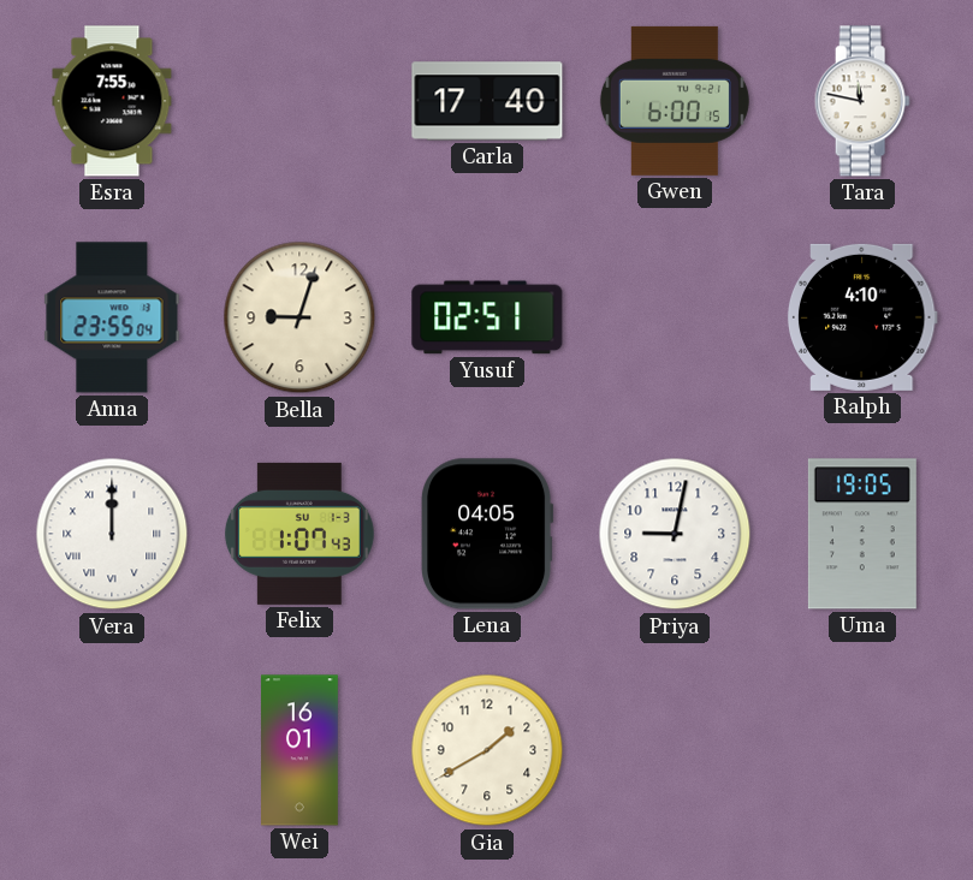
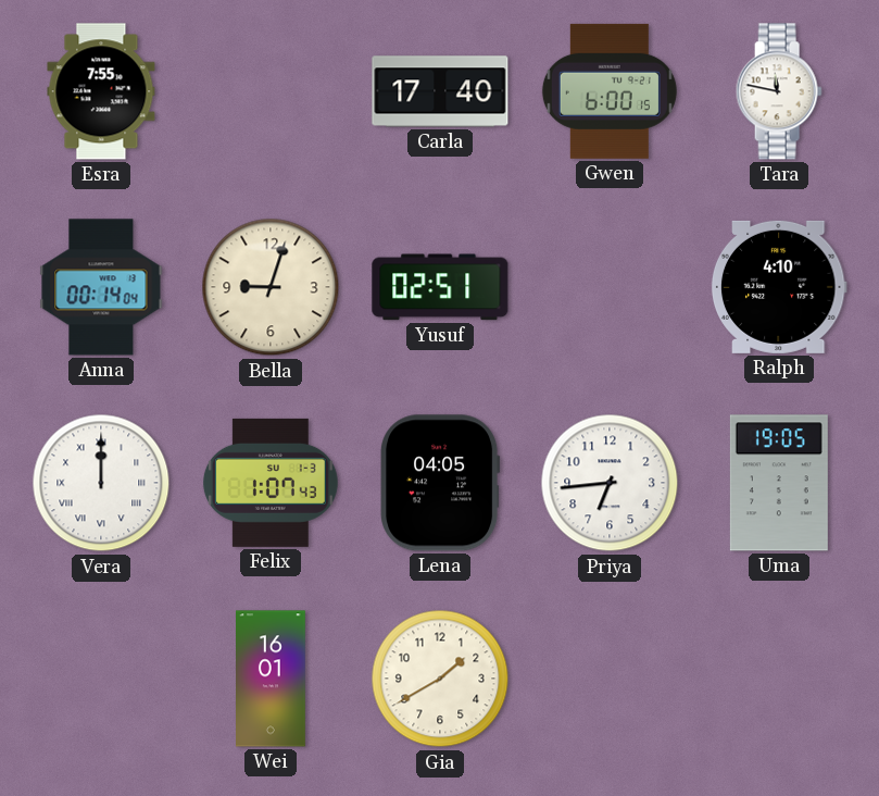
Anna: 23:55 -> 00:14 (101, 287)
Priya: 9:02 -> 6:44 (610, 483)
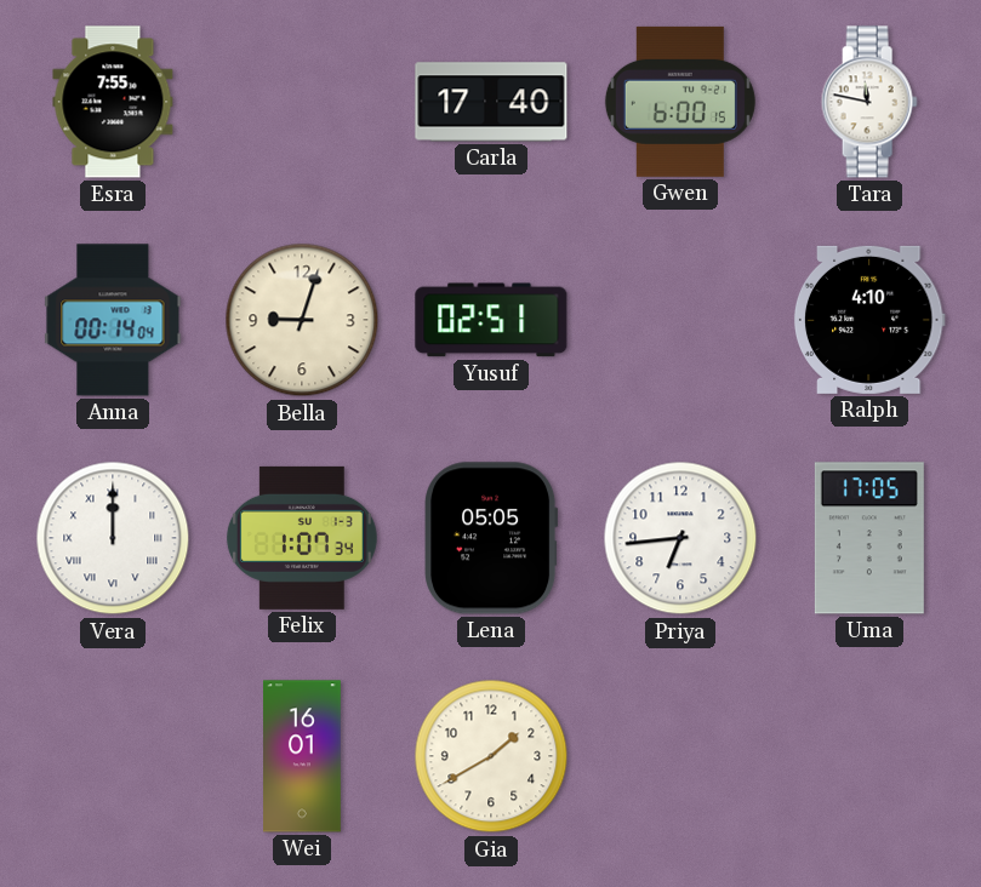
Felix: 1:07:43 -> 1:07:34 (302, 538)
Lena: 04:05 -> 05:05 (492, 538)
Uma: 19:05 -> 17:05 (869, 538)
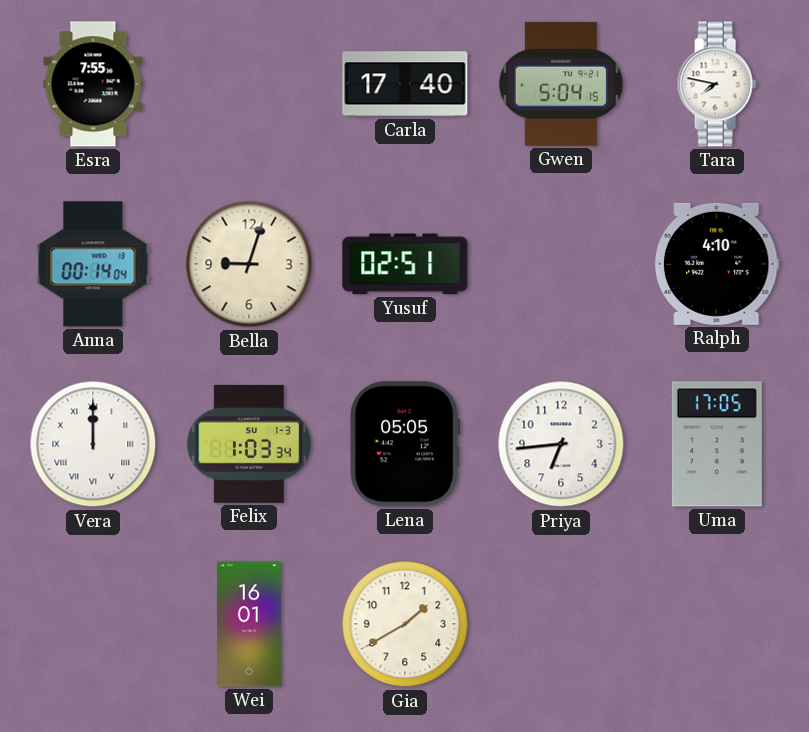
Gwen: 6:00 -> 5:04 (561, 84)
Tara: 11:47 -> 7:47 (717, 84)
Felix: 1:07 -> 1:03 (249, 444)
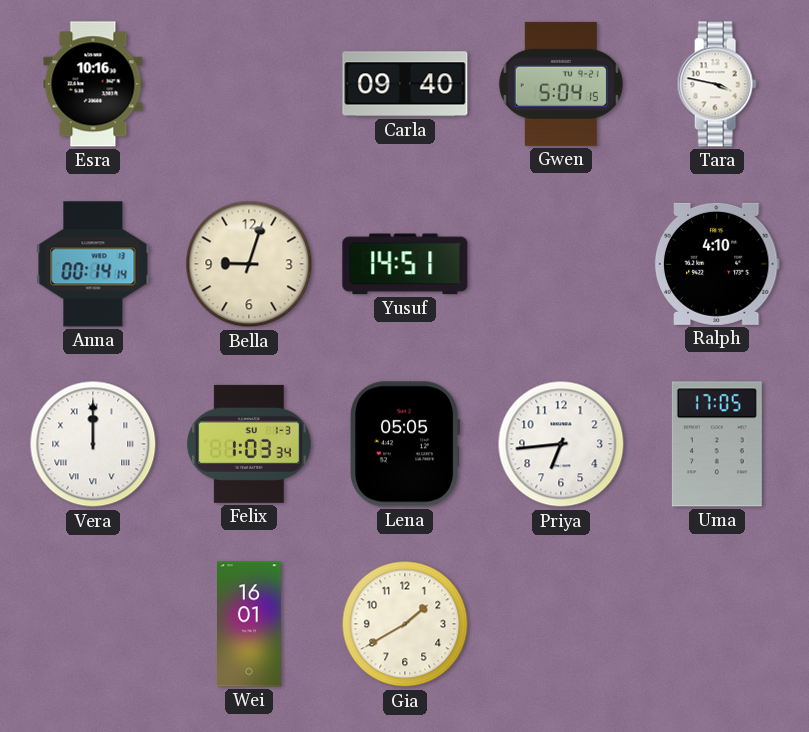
Esra: 7:55 -> 10:16 (93, 84)
Carla: 17:40 -> 09:40 (405, 84)
Tara: 7:47 -> 3:47 (717, 84)
Anna: 00:14:04 -> 00:14:14 (93, 264)
Yusuf: 02:51 -> 14:51 (405, 264)
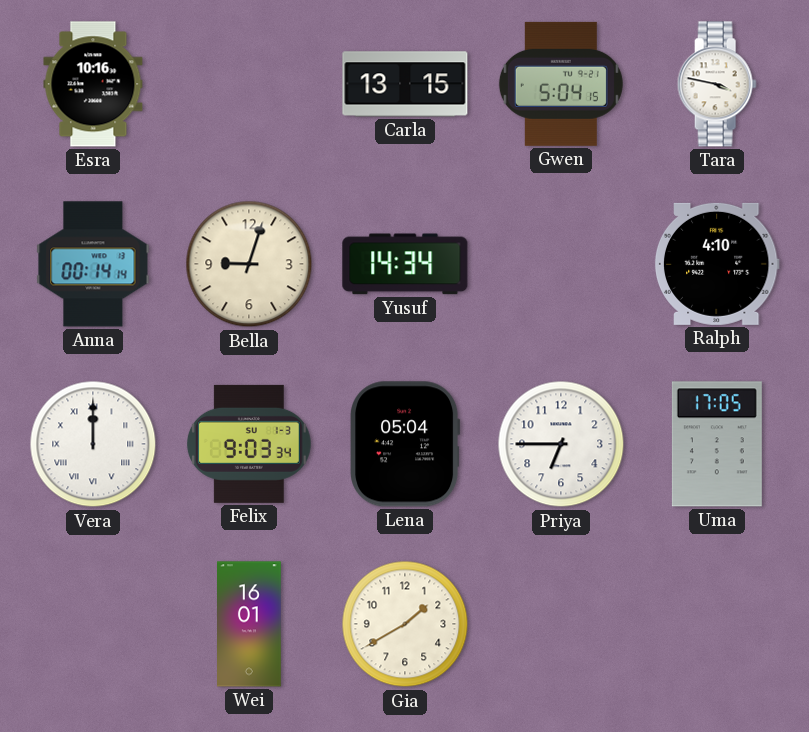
Carla: 09:40 -> 13:15 (405, 84)
Yusuf: 14:51 -> 14:34 (405, 264)
Felix: 1:03 -> 9:03 (249, 444)
Lena: 05:05 -> 05:04 (406, 444)
Priya: 6:44 -> 6:45 (561, 444)
